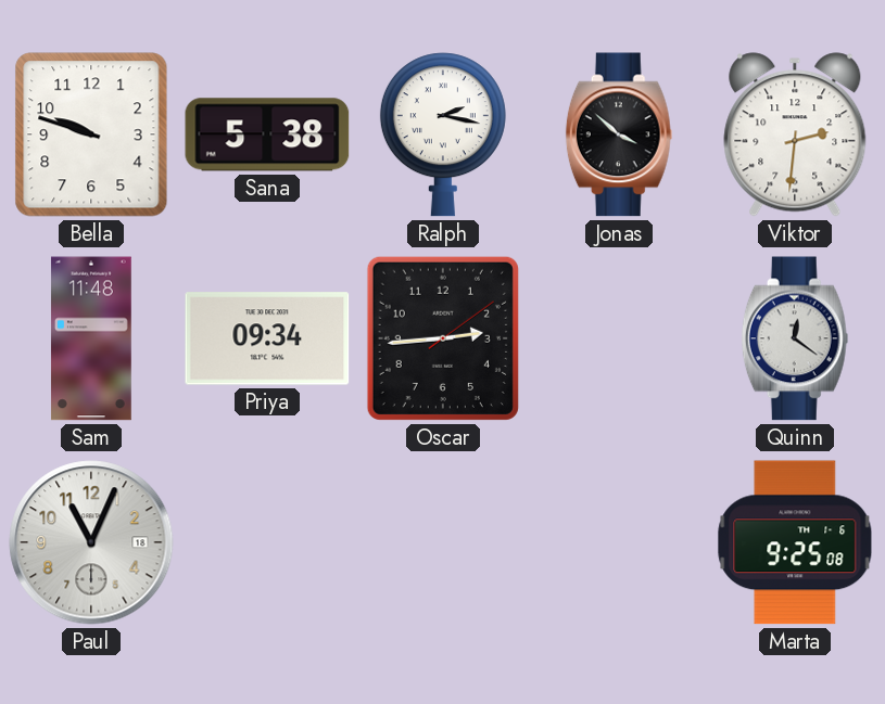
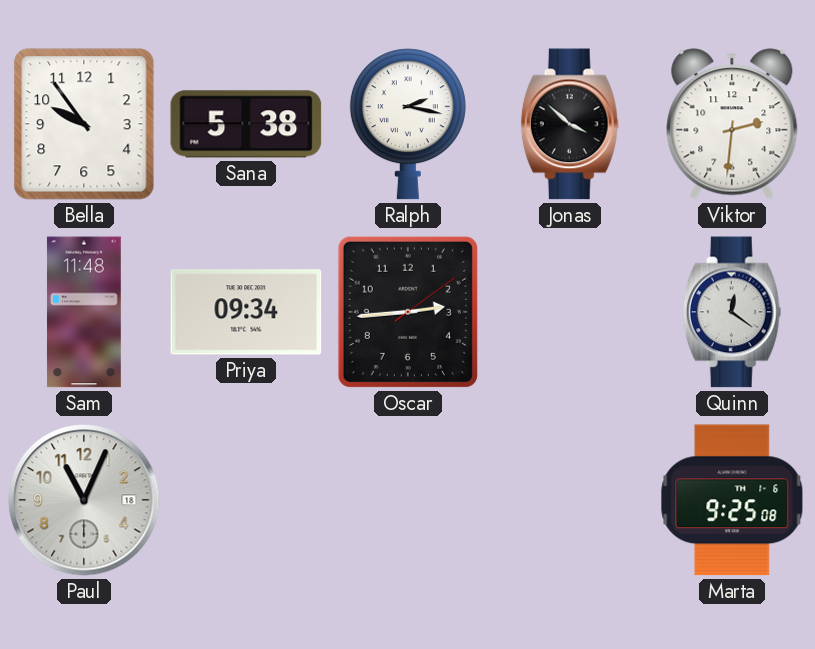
Bella: 9:48 -> 9:54 (84, 124)
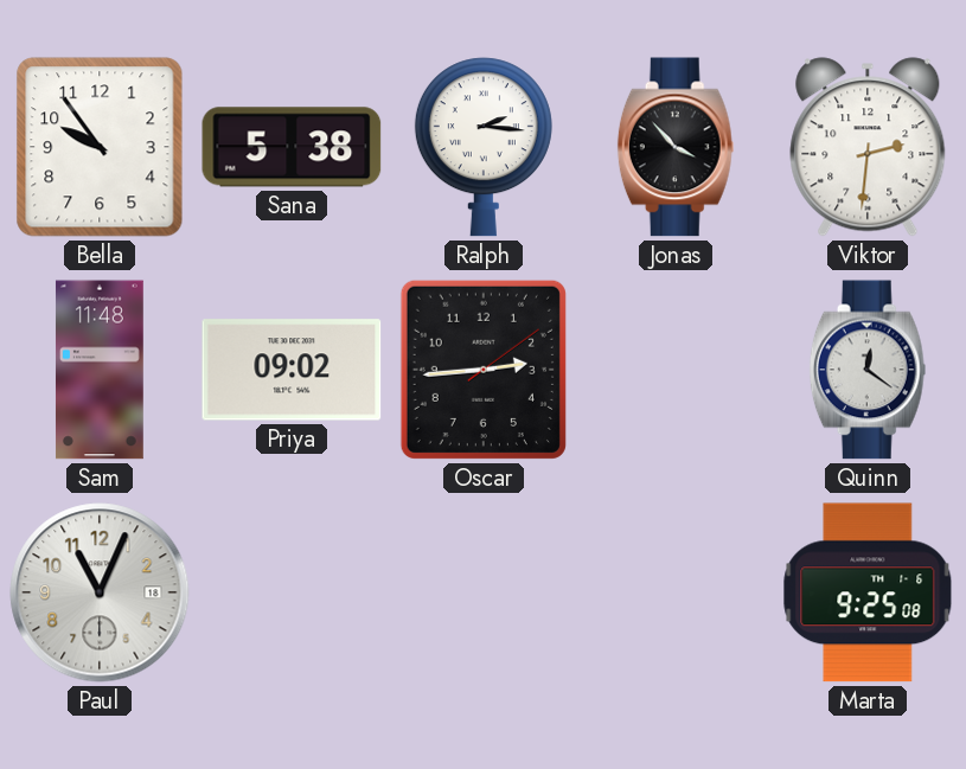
Ralph: 2:17 -> 2:16 (484, 147)
Jonas: 3:52 -> 3:53 (676, 147)
Priya: 09:34 -> 09:02 (292, 370)
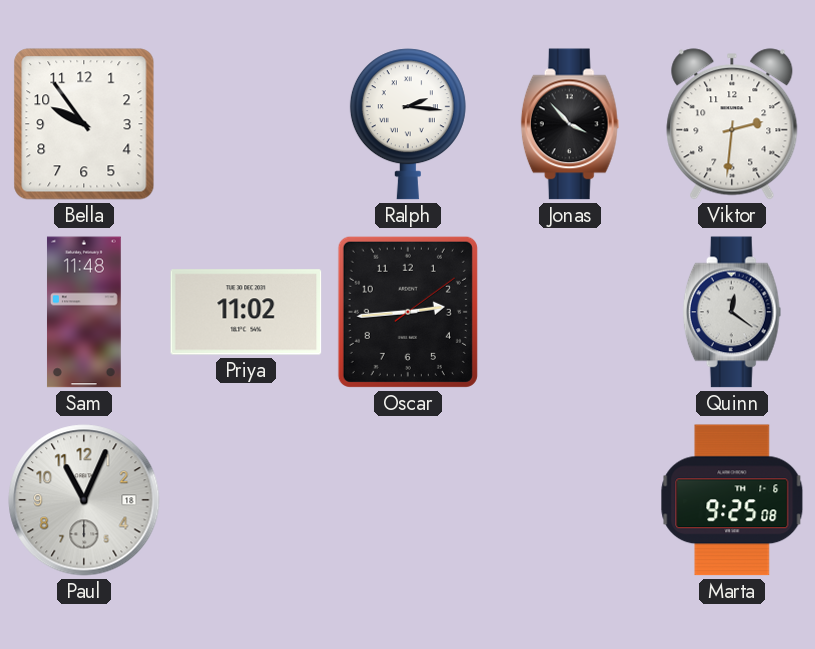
Sana: 5:38 -> none (292, 147)
Priya: 09:02 -> 11:02 (246, 312)
